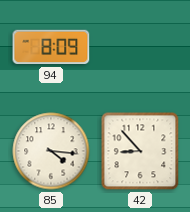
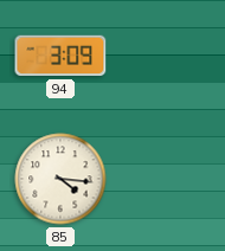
94: 8:09 -> 3:09 (60, 56)
42: 8:53 -> none (140, 151)
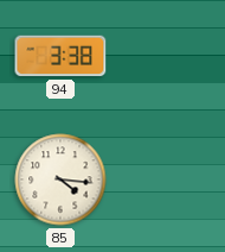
94: 3:09 -> 3:38 (60, 56)
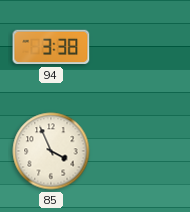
85: 4:16 -> 3:56 (51, 151)
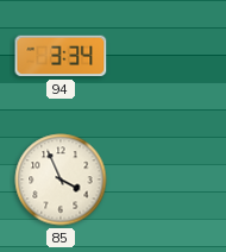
94: 3:38 -> 3:34 (61, 56)
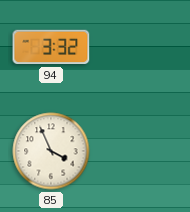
94: 3:34 -> 3:32 (51, 47)
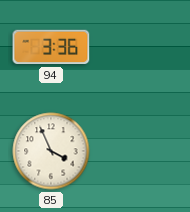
94: 3:32 -> 3:36 (51, 47)
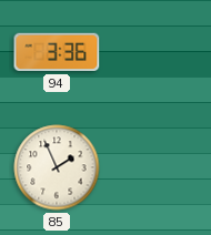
85: 3:56 -> 1:56 (57, 167)
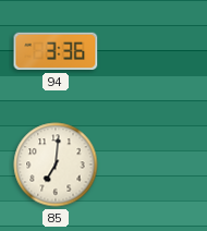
85: 1:56 -> 7:01 (56, 165)
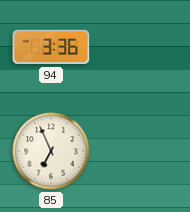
85: 7:01 -> 6:56 (51, 151)
